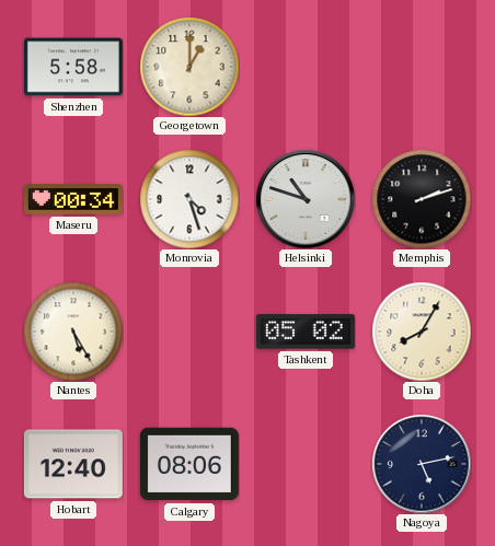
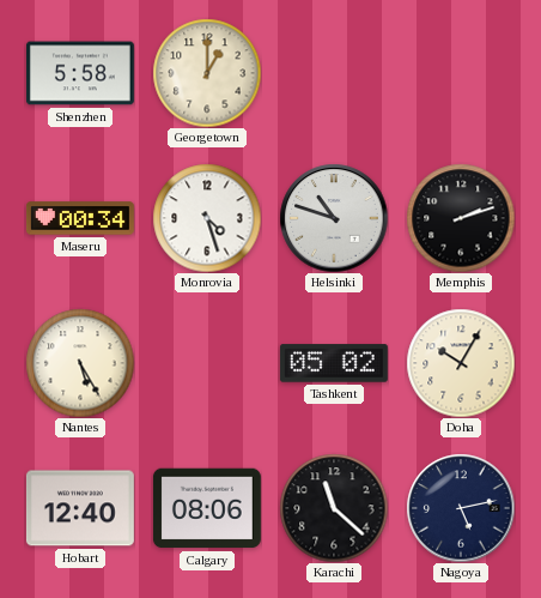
Doha: 8:05 -> 10:05 (461, 363)
Karachi: none -> 11:22 (334, 508)
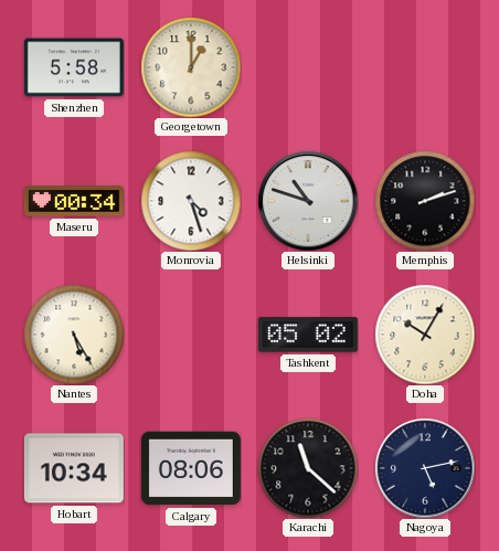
Hobart: 12:40 -> 10:34 (74, 468)
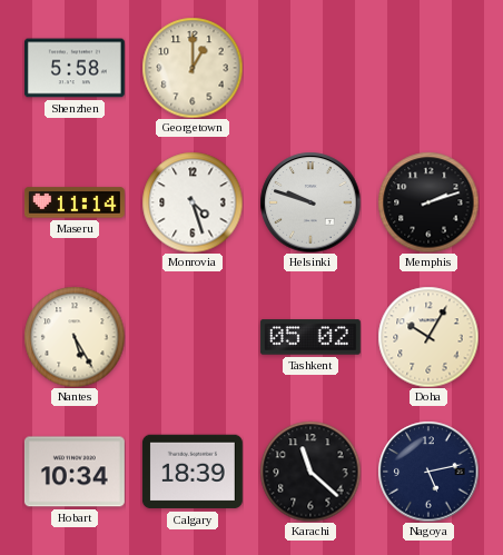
Maseru: 00:34 -> 11:14 (75, 202)
Helsinki: 10:48 -> 9:48 (310, 202)
Calgary: 08:06 -> 18:39 (193, 472)
